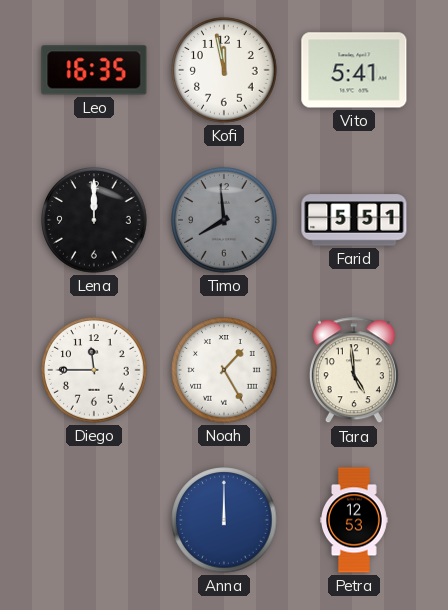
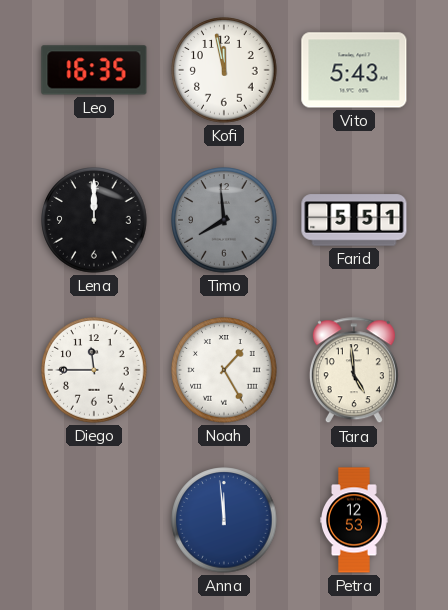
Vito: 5:41 -> 5:43 (354, 70)
Anna: 12:00 -> 11:59 (224, 520)
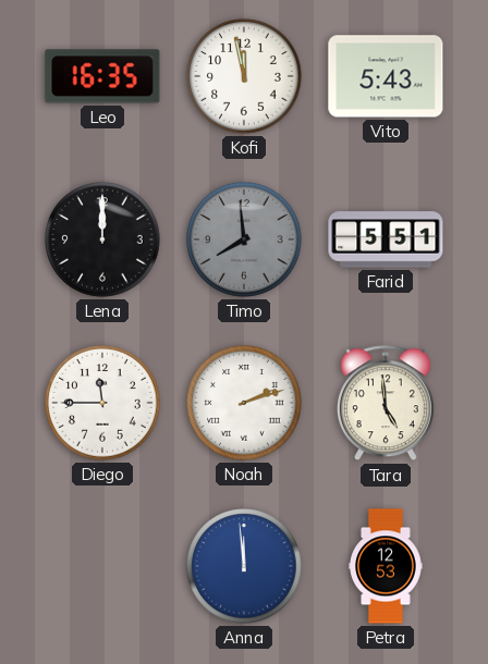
Noah: 1:25 -> 2:12 (244, 403)
